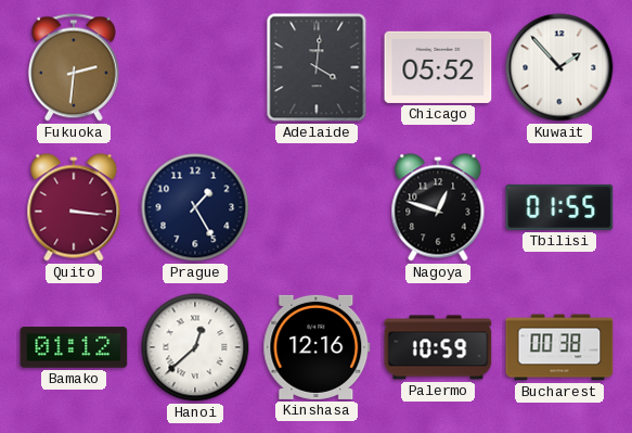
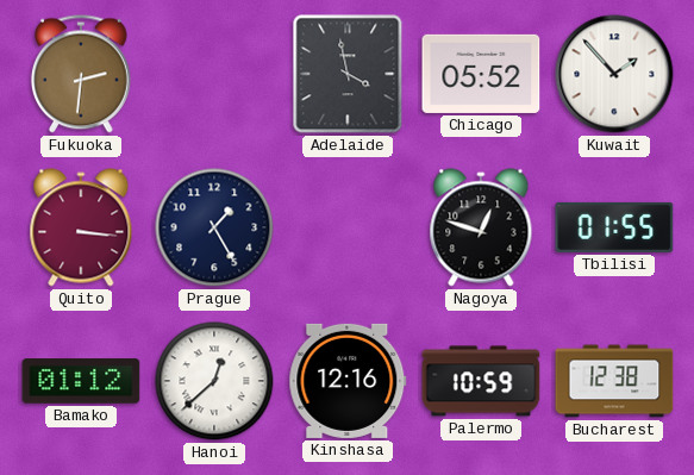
Adelaide: 4:01 -> 3:58 (348, 74)
Bucharest: 00:38 -> 12:38 (614, 381)
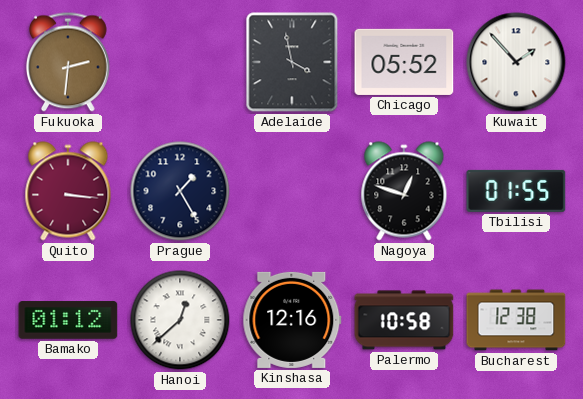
Palermo: 10:59 -> 10:58 (404, 320)
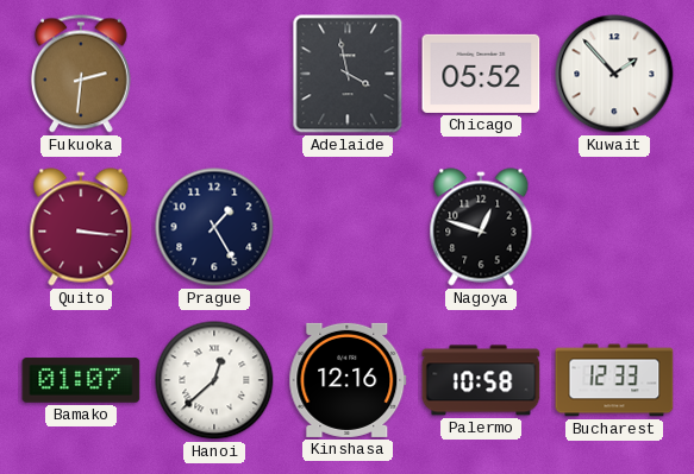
Tbilisi: 01:55 -> none (516, 191)
Bamako: 01:12 -> 01:07 (81, 380)
Bucharest: 12:38 -> 12:33 (614, 380)
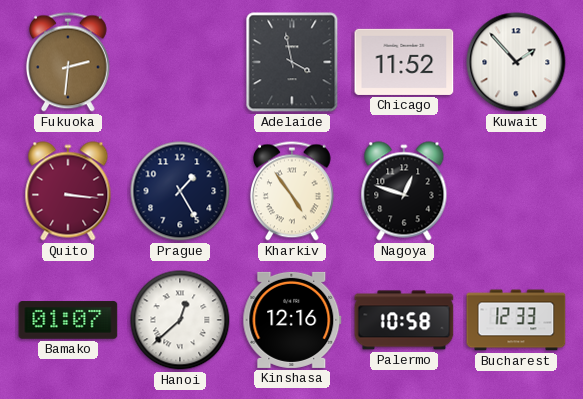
Chicago: 05:52 -> 11:52 (404, 62)
Kharkiv: none -> 4:54 (292, 191)
